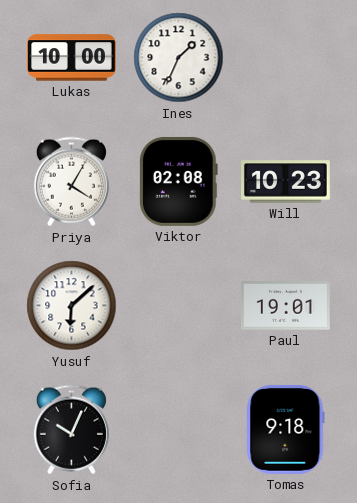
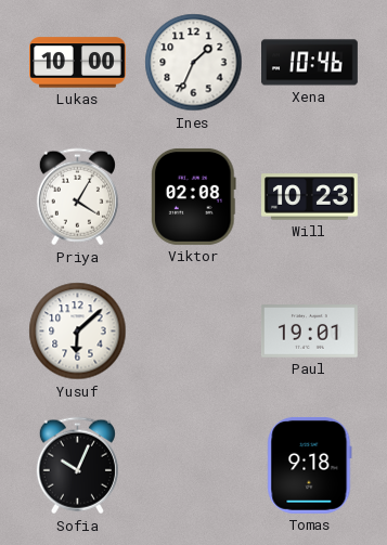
Xena: none -> 10:46 (310, 63)
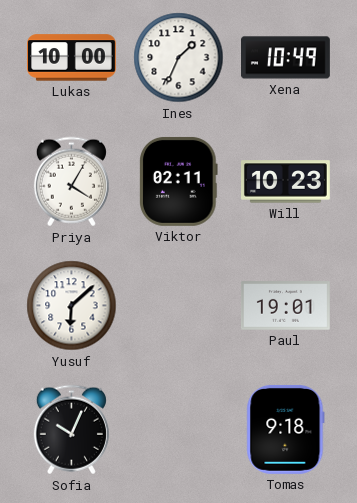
Xena: 10:46 -> 10:49 (286, 58)
Viktor: 02:08 -> 02:11 (179, 181)
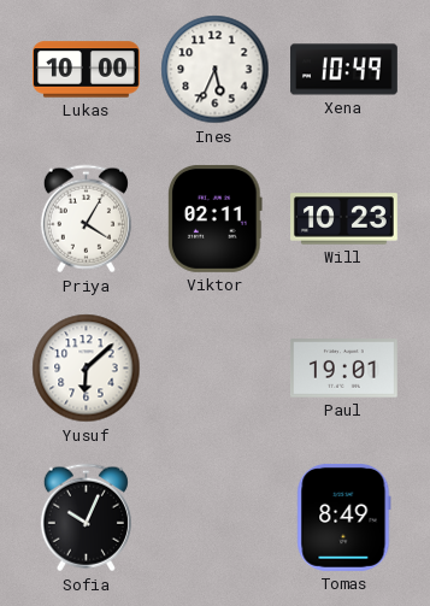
Ines: 1:34 -> 5:34 (216, 70)
Tomas: 9:18 -> 8:49 (344, 517)
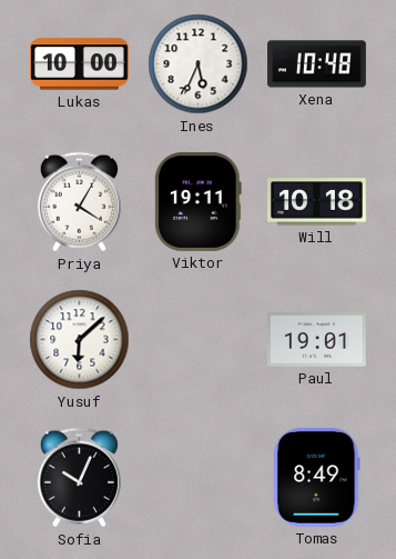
Xena: 10:49 -> 10:48 (317, 64)
Viktor: 02:11 -> 19:11 (199, 201)
Will: 10:23 -> 10:18 (317, 202)
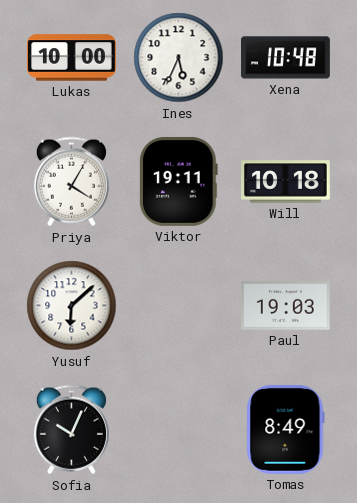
Paul: 19:01 -> 19:03 (285, 306)
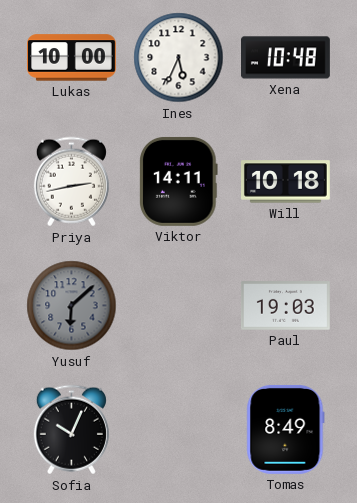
Priya: 4:05 -> 2:43 (71, 182)
Viktor: 19:11 -> 14:11 (179, 181)
Yusuf dial: white -> grey (72, 306)
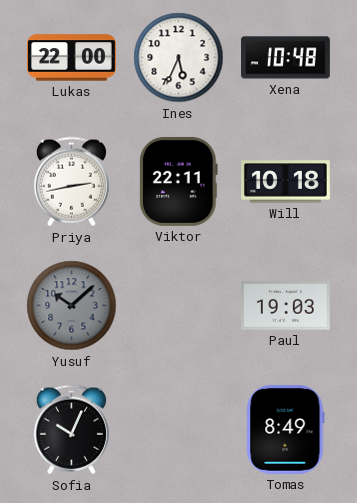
Lukas: 10:00 -> 22:00 (72, 58)
Viktor: 14:11 -> 22:11 (179, 181)
Yusuf: 6:08 -> 10:08 (72, 306)
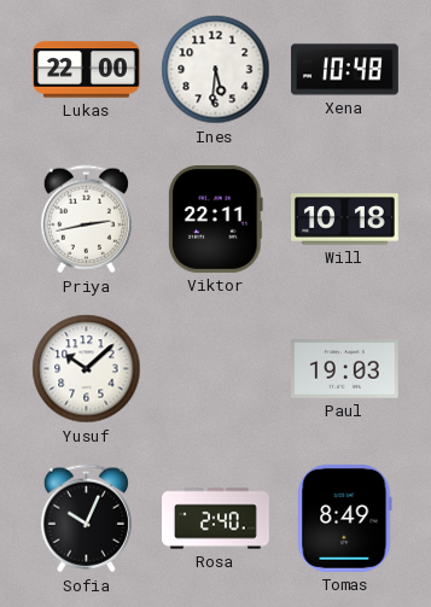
Ines: 5:34 -> 5:31 (216, 70)
Yusuf dial: grey -> white (87, 369)
Rosa: none -> 2:40 (216, 519)
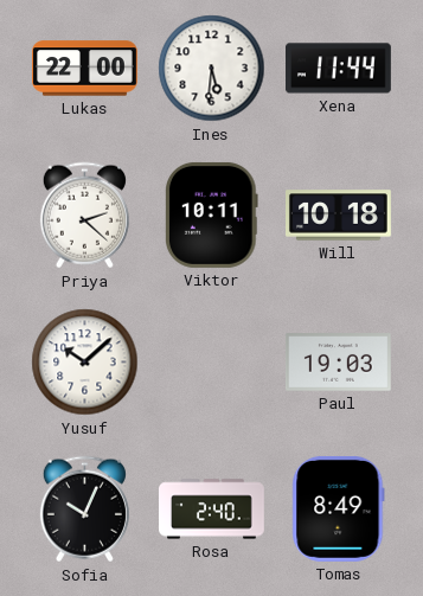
Xena: 10:48 -> 11:44 (339, 69)
Priya: 2:43 -> 2:22 (84, 216)
Viktor: 22:11 -> 10:11 (212, 214)
